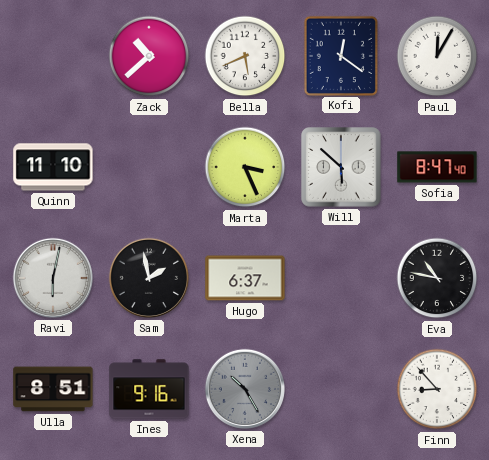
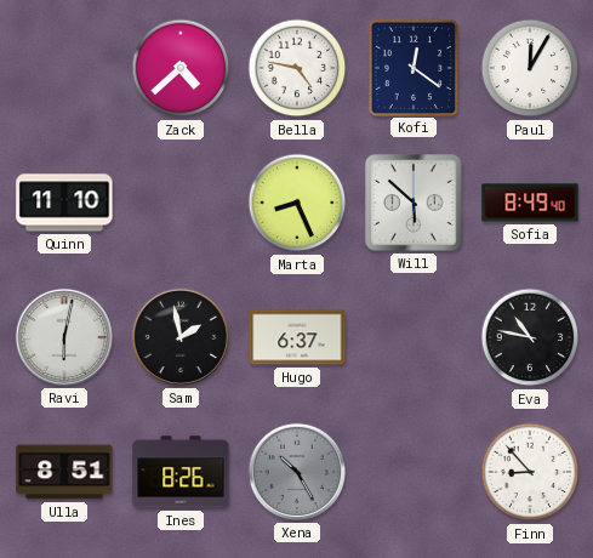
Zack: 10:38 -> 4:38 (181, 68)
Bella: 5:41 -> 4:47 (297, 68)
Marta: 3:26 -> 8:26 (297, 203)
Sofia: 8:47 -> 8:49 (530, 203)
Ines: 9:16 -> 8:26 (181, 472)
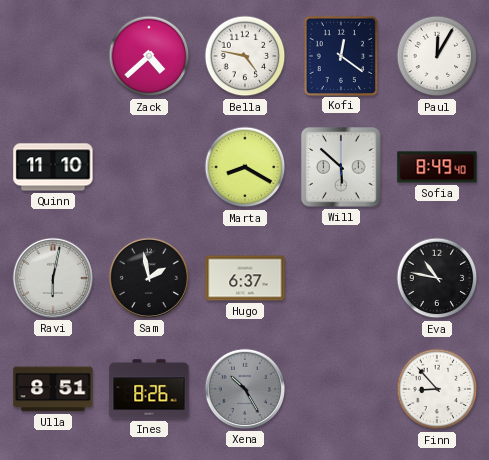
Marta: 8:26 -> 8:20 (245, 167)
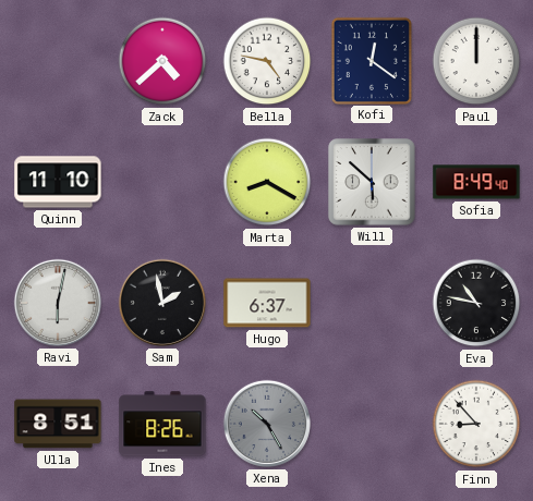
Paul: 12:05 -> 12:00 (476, 61)
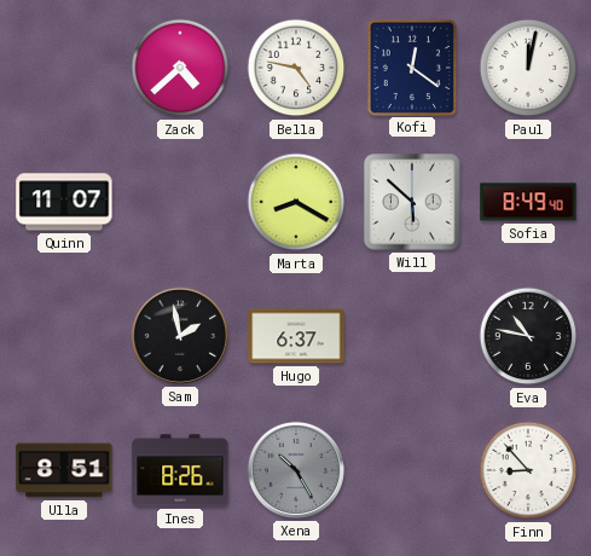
Paul: 12:00 -> 12:02 (528, 68)
Quinn: 11:10 -> 11:07 (64, 202)
Ravi: 6:02 -> none (58, 303)
